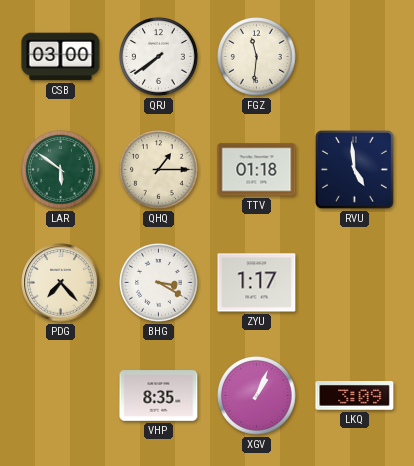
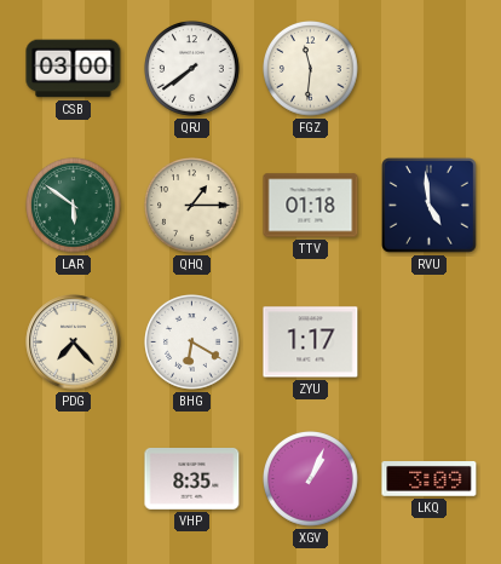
BHG: 3:20 -> 6:20 (192, 343)
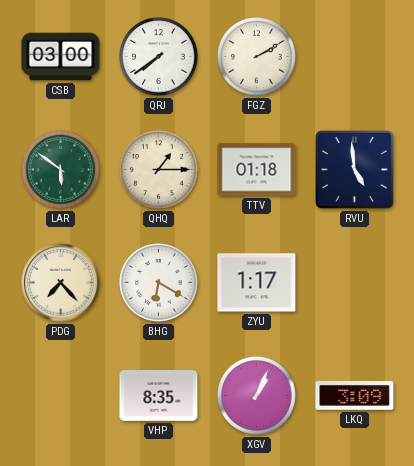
FGZ: 11:31 -> 2:10 (257, 57)
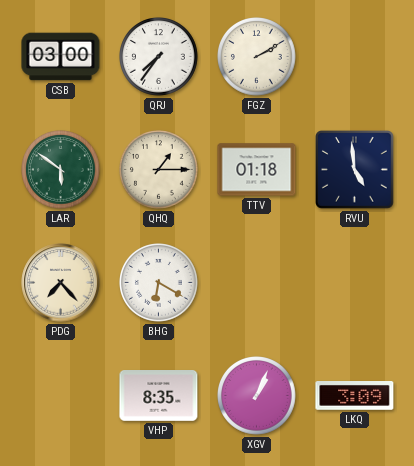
QRJ: 7:39 -> 7:36 (159, 57)
ZYU: 1:17 -> none (257, 283)
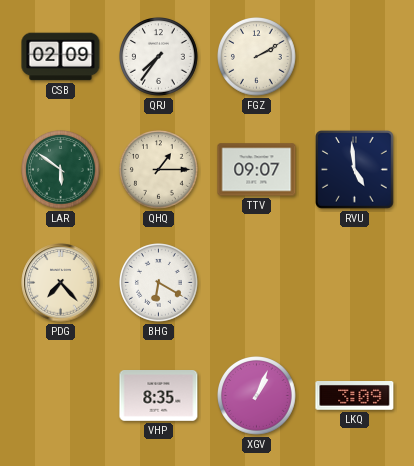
CSB: 03:00 -> 02:09 (61, 57)
TTV: 01:18 -> 09:07 (257, 170)
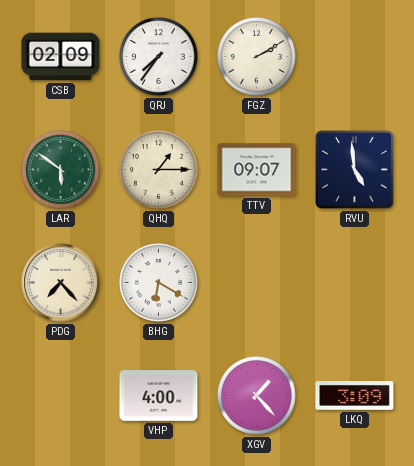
VHP: 8:35 -> 4:00 (159, 396)
XGV: 1:04 -> 1:23 (257, 396)
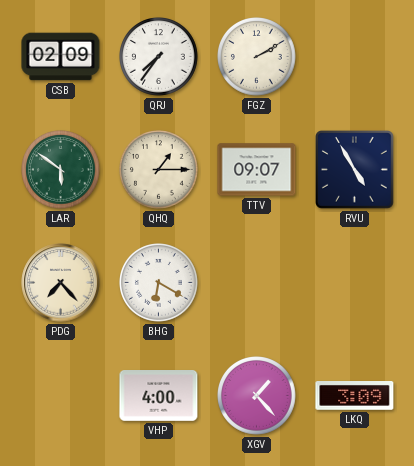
RVU: 4:59 -> 4:55 (355, 170)
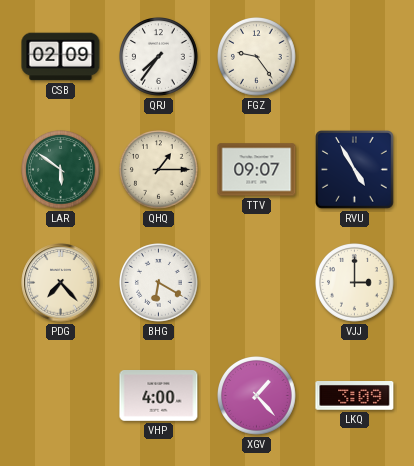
FGZ: 2:10 -> 9:24 (257, 57)
VJJ: none -> 3:00 (355, 283)
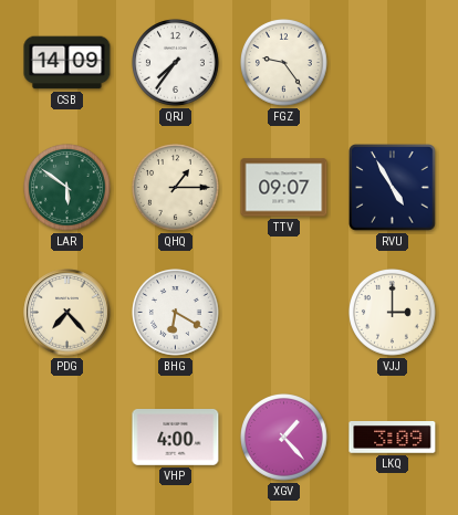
CSB: 02:09 -> 14:09 (67, 63)
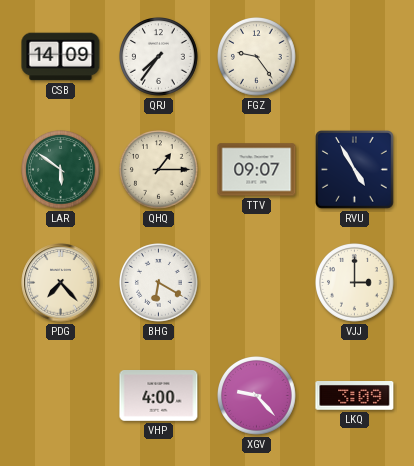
XGV: 1:23 -> 9:23 (257, 396)
